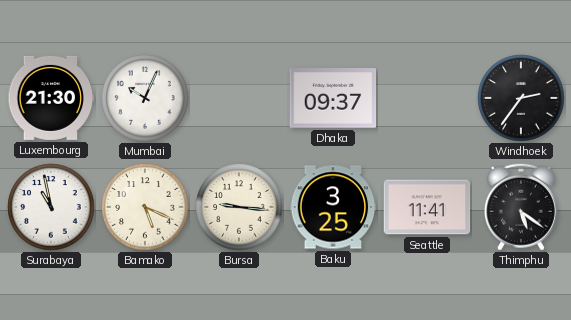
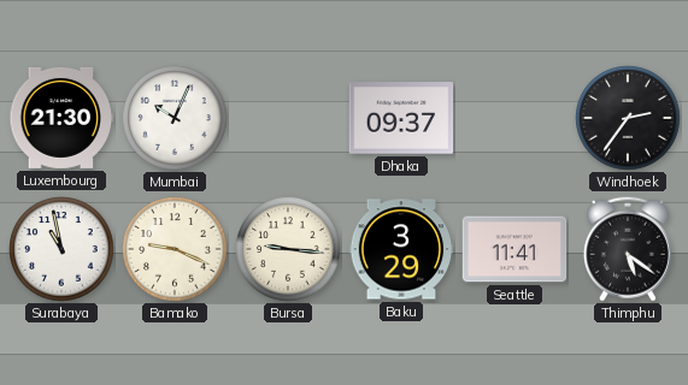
Bamako: 5:19 -> 9:19 (175, 249)
Baku: 3:25 -> 3:29 (401, 249)
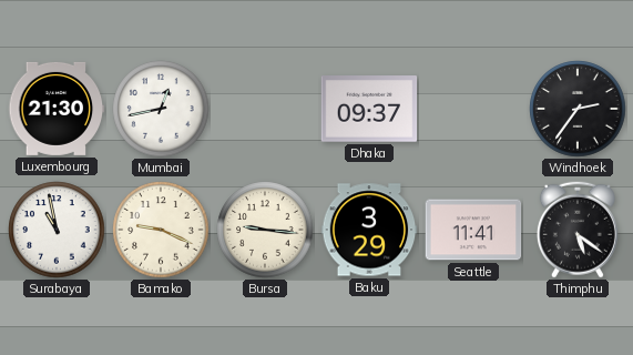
Mumbai: 10:04 -> 12:43 (161, 109)
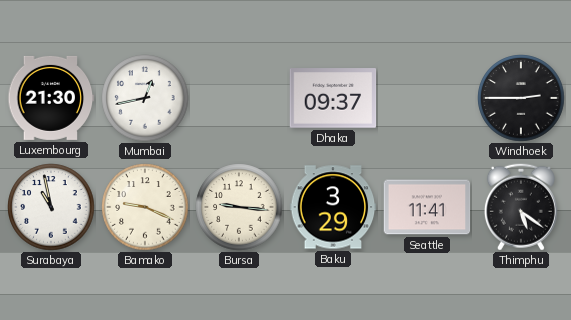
Windhoek: 2:36 -> 2:45 (521, 98)
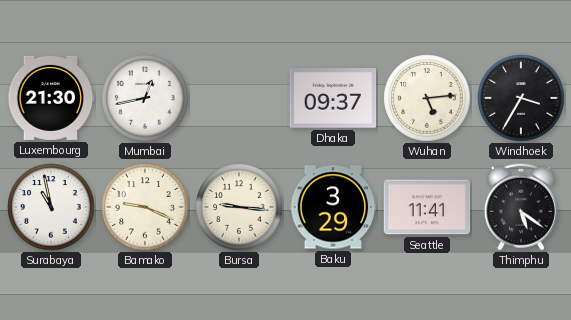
Wuhan: none -> 5:14 (427, 98)
Windhoek: 2:45 -> 3:35 (521, 98)
